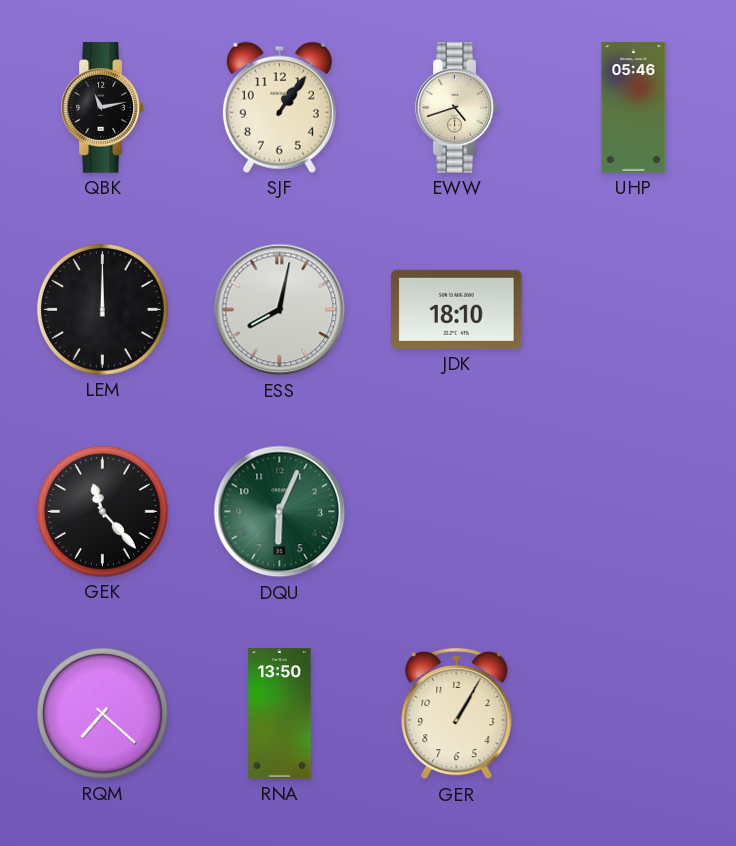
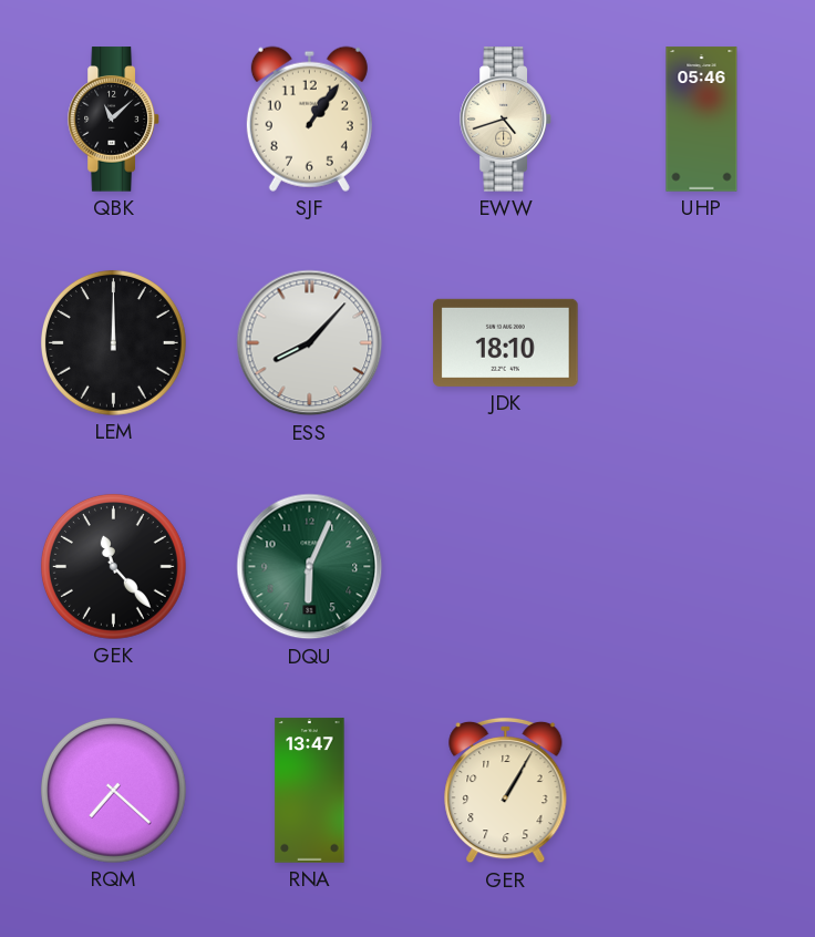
QBK: 11:13 -> 11:08 (114, 120)
ESS: 8:02 -> 8:07 (310, 343)
RNA: 13:50 -> 13:47 (310, 791)
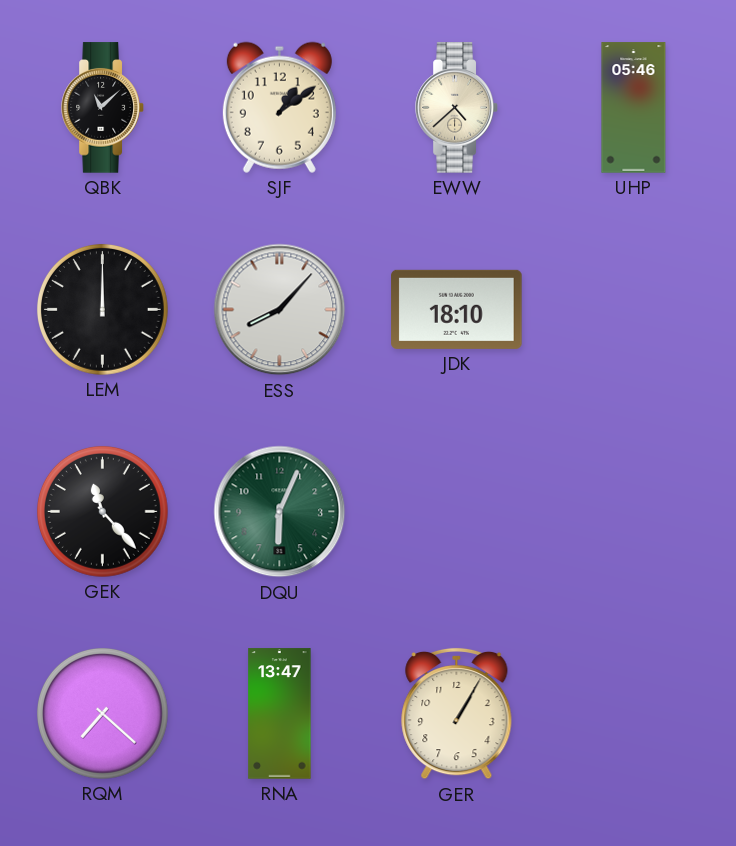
SJF: 1:06 -> 1:09 (279, 107)
EWW: 4:42 -> 4:38 (457, 108)
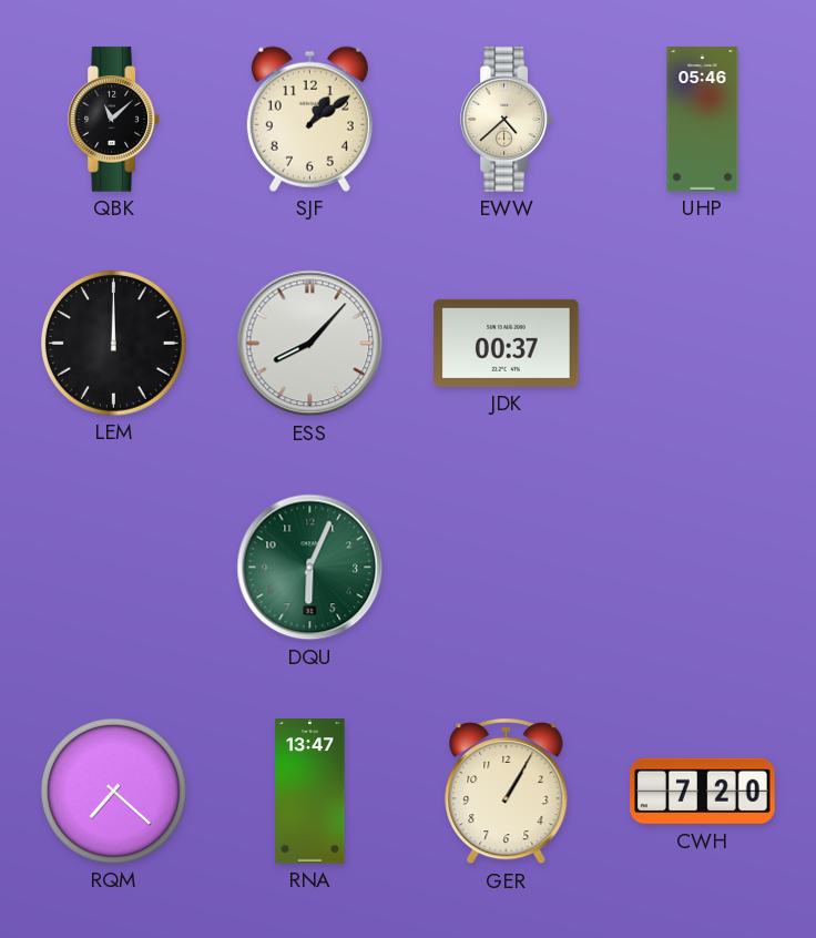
JDK: 18:10 -> 00:37 (507, 343)
GEK: 11:23 -> none (102, 511)
CWH: none -> 7:20 (703, 792)
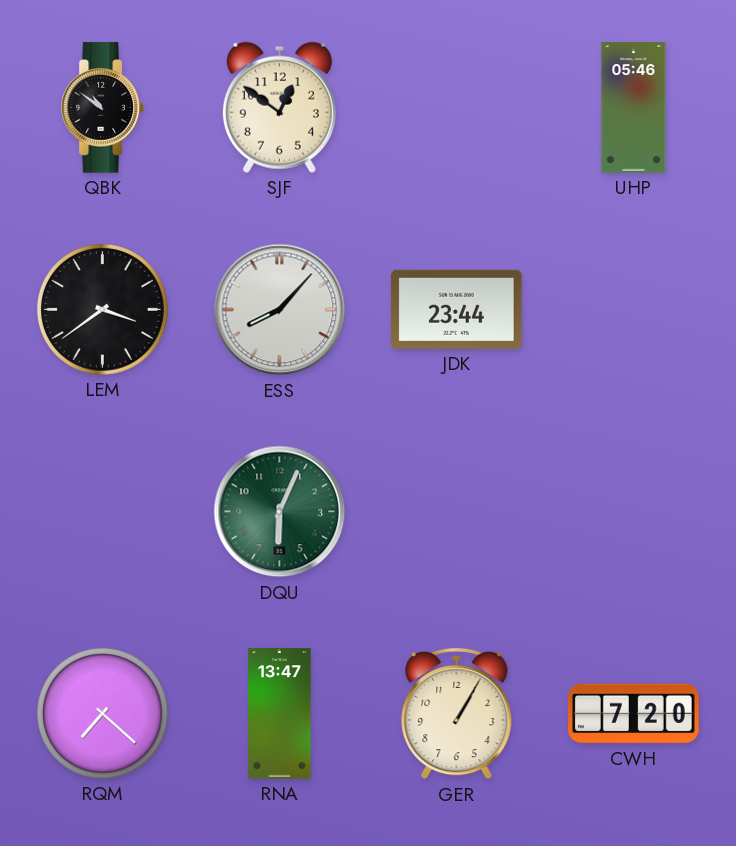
QBK: 11:08 -> 10:51 (103, 108)
SJF: 1:09 -> 12:51 (279, 107)
EWW: 4:38 -> none (507, 120)
LEM: 12:00 -> 3:39 (102, 309)
JDK: 00:37 -> 23:44 (457, 309)
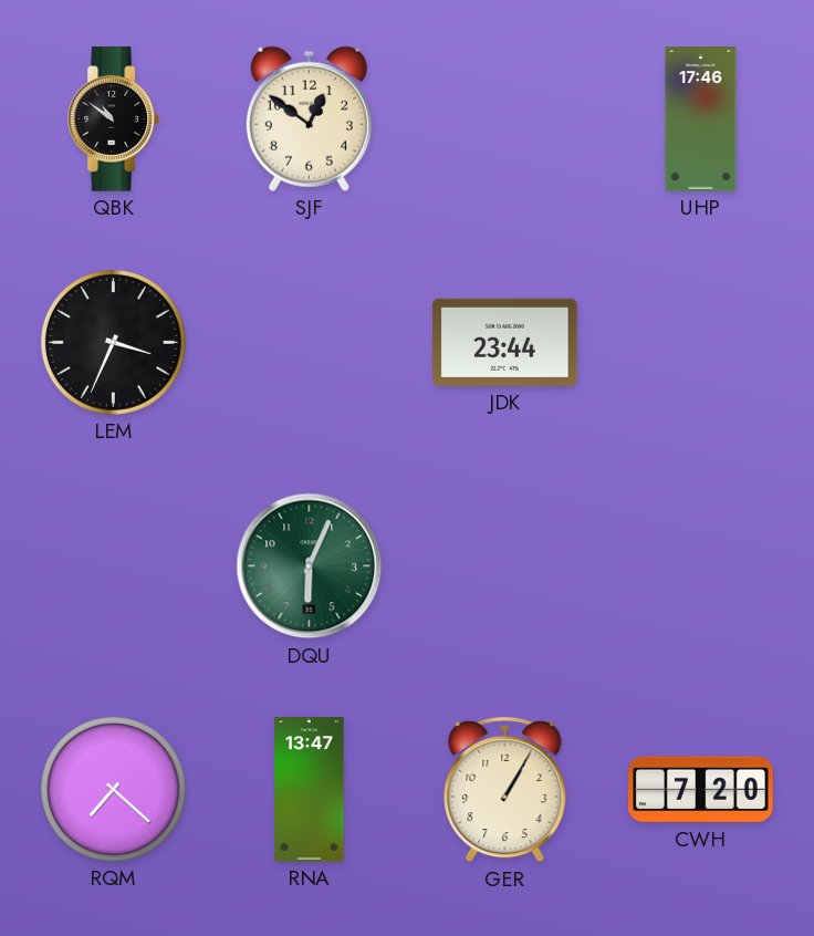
UHP: 05:46 -> 17:46 (701, 119)
LEM: 3:39 -> 3:34 (113, 342)
ESS: 8:07 -> none (280, 310)
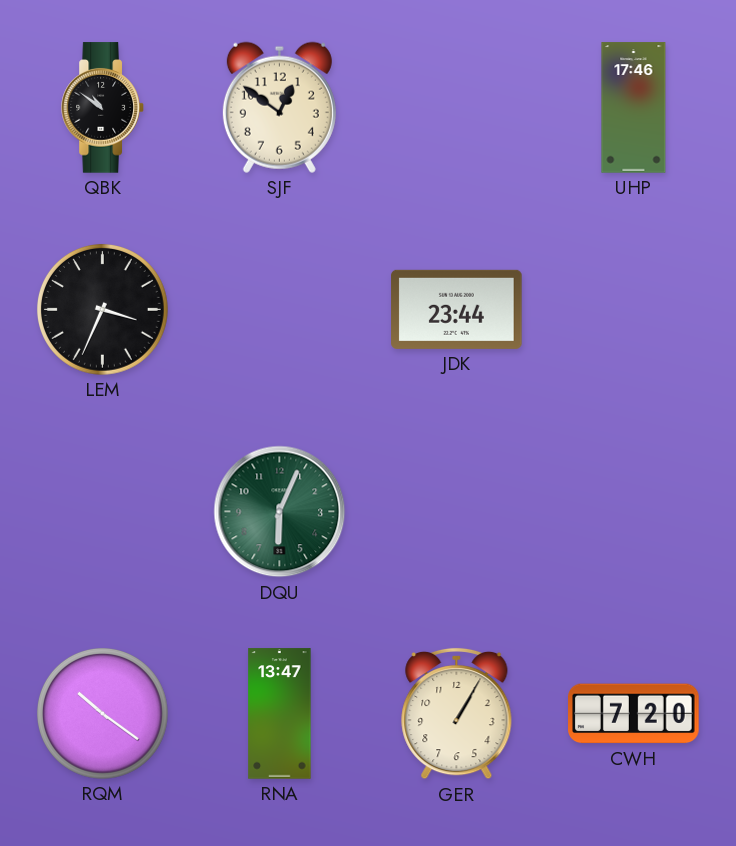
RQM: 7:22 -> 10:21 (102, 713)
